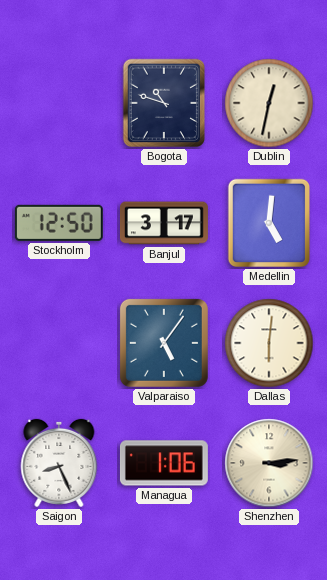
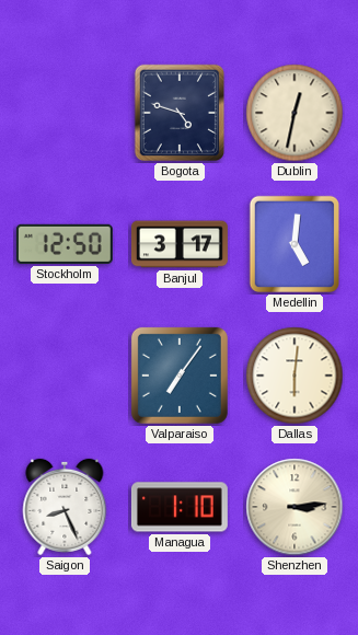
Bogota: 10:48 -> 4:48 (178, 113)
Valparaiso: 5:06 -> 7:06 (180, 376)
Managua: 1:06 -> 1:10 (180, 507)
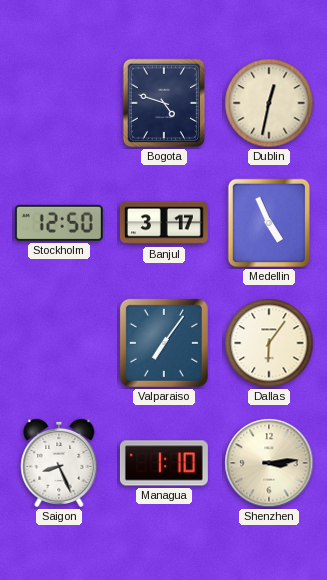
Medellin: 5:01 -> 4:56 (268, 223)
Dallas: 6:01 -> 6:06 (269, 343)
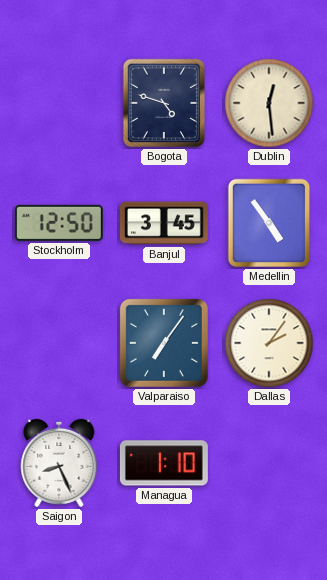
Dublin: 12:32 -> 12:29 (269, 103)
Banjul: 3:17 -> 3:45 (164, 223)
Medellin: 4:56 -> 4:54 (268, 223)
Dallas: 6:06 -> 2:06 (269, 343)
Shenzhen: 3:14 -> none (269, 463)
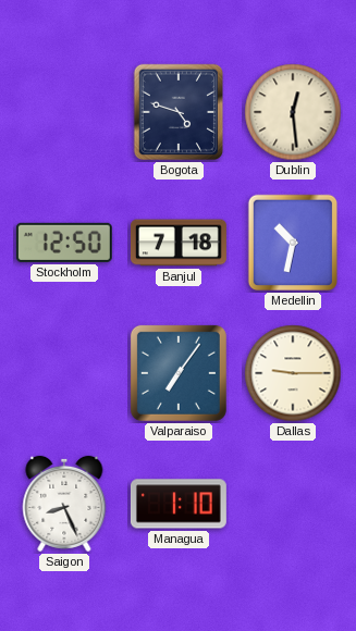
Banjul: 3:45 -> 7:18 (179, 243)
Medellin: 4:54 -> 10:32 (292, 243)
Dallas: 2:06 -> 9:15 (293, 373)
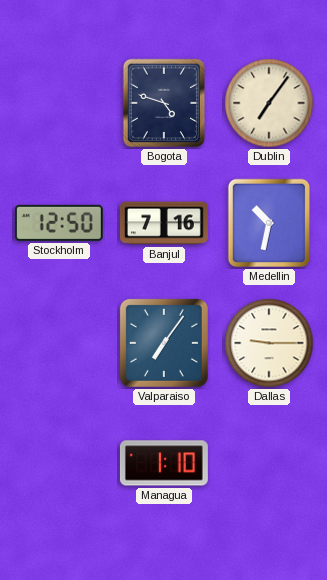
Dublin: 12:29 -> 7:06 (269, 103)
Banjul: 7:18 -> 7:16 (164, 223)
Saigon: 8:26 -> none (64, 504)
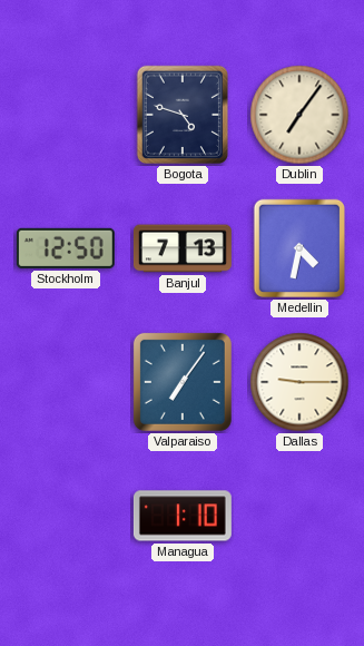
Banjul: 7:16 -> 7:13 (183, 248)
Medellin: 10:32 -> 4:32 (298, 248)
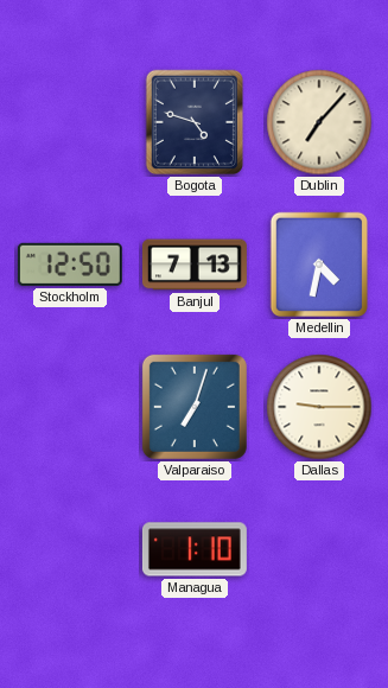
Dublin: 7:06 -> 7:07 (319, 122)
Valparaiso: 7:06 -> 7:03 (195, 407)
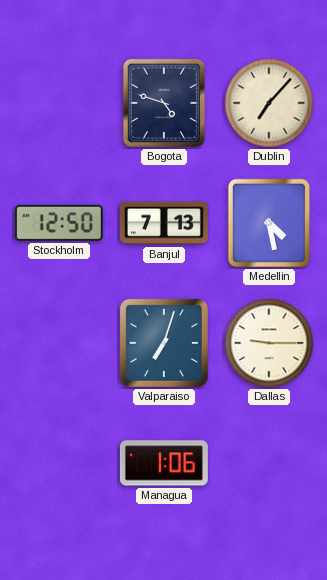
Medellin: 4:32 -> 4:28 (268, 223)
Managua: 1:10 -> 1:06 (164, 463)
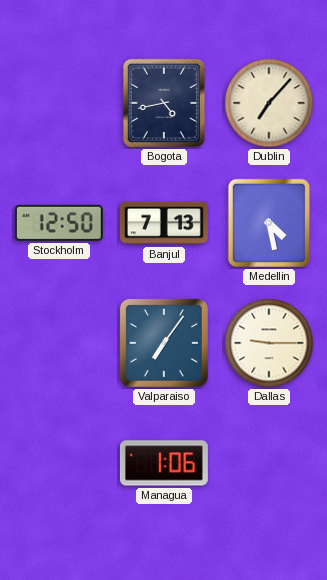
Bogota: 4:48 -> 4:43 (163, 103)
Valparaiso: 7:03 -> 7:06 (164, 343)
